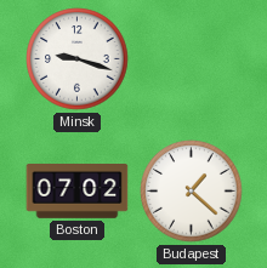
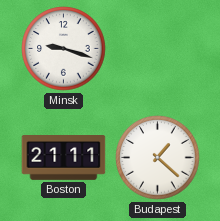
Boston: 07:02 -> 21:11 (64, 158)
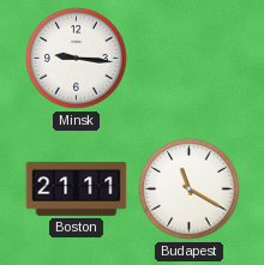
Minsk: 9:18 -> 9:16 (77, 59)
Budapest: 1:22 -> 11:20 (190, 189)
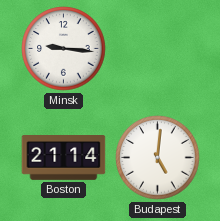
Boston: 21:11 -> 21:14 (64, 158)
Budapest: 11:20 -> 5:01 (158, 158)
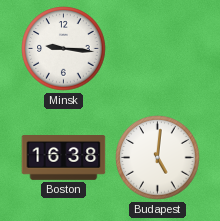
Boston: 21:14 -> 16:38 (64, 158)
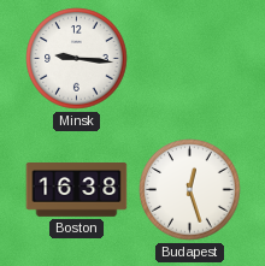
Budapest: 5:01 -> 12:27 (190, 190)
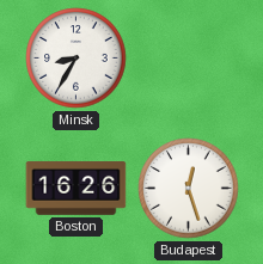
Minsk: 9:16 -> 8:35 (77, 59)
Boston: 16:38 -> 16:26 (77, 189)
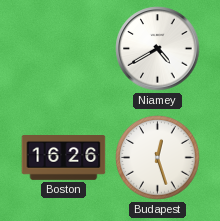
Minsk: 8:35 -> none (77, 59)
Niamey: none -> 4:40 (158, 49)
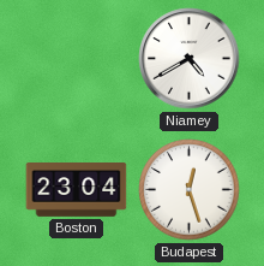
Boston: 16:26 -> 23:04 (77, 190)
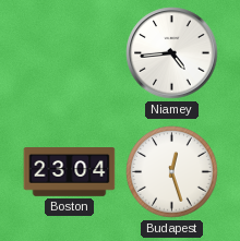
Niamey: 4:40 -> 4:44 (172, 53)
